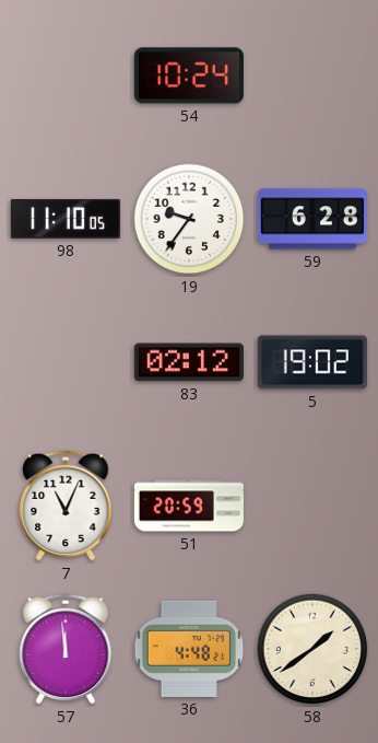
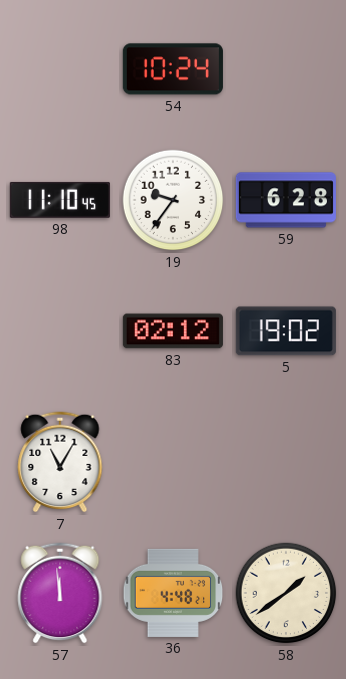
98: 11:10:05 -> 11:10:45 (60, 200)
7: 11:04 -> 11:05 (60, 462)
51: 20:59 -> none (189, 506)
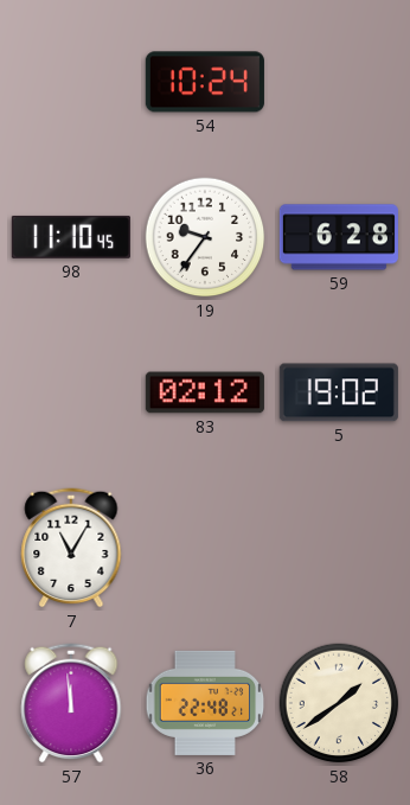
36: 4:48 -> 22:48 (205, 703)
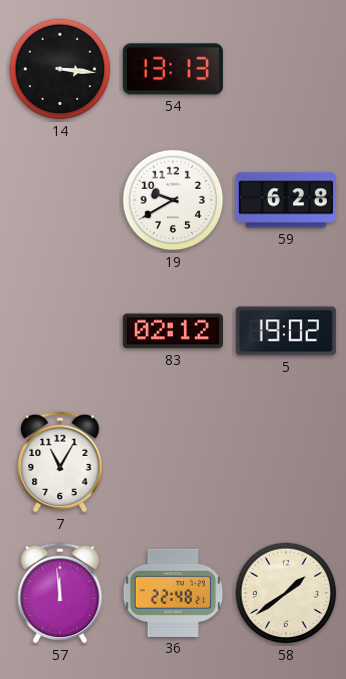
14: none -> 3:16 (60, 69)
54: 10:24 -> 13:13 (173, 69)
98: 11:10 -> none (71, 237)
19: 9:36 -> 9:40 (173, 200)
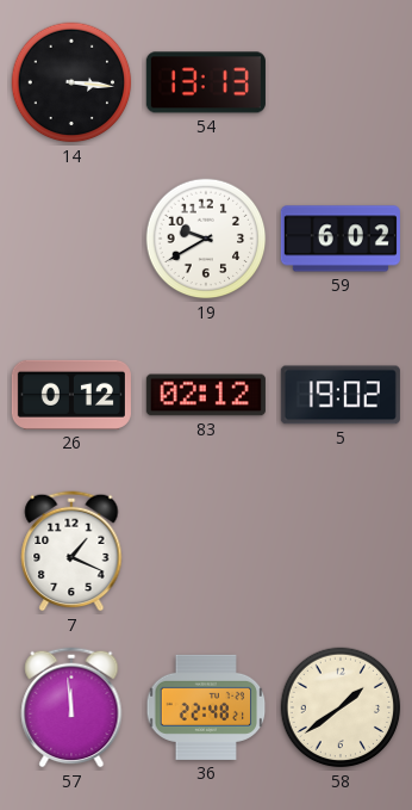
59: 6:28 -> 6:02 (341, 239)
26: none -> 0:12 (71, 395)
7: 11:05 -> 1:19 (71, 551)
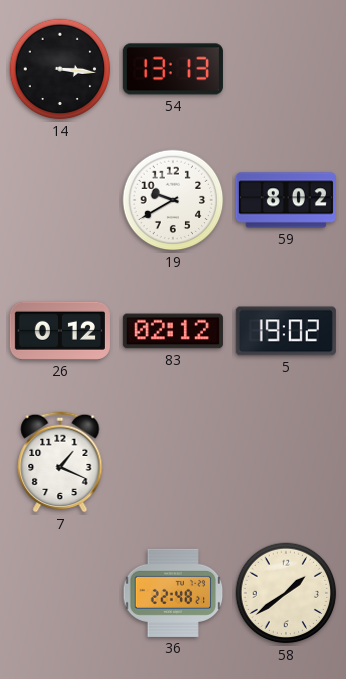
59: 6:02 -> 8:02 (286, 200)
57: 11:59 -> none (71, 707)
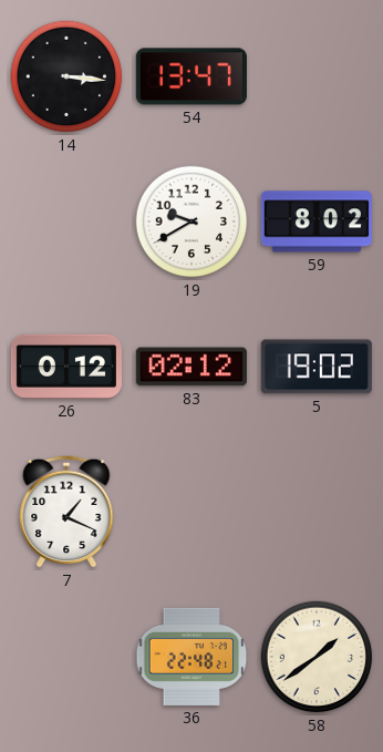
54: 13:13 -> 13:47 (191, 76)
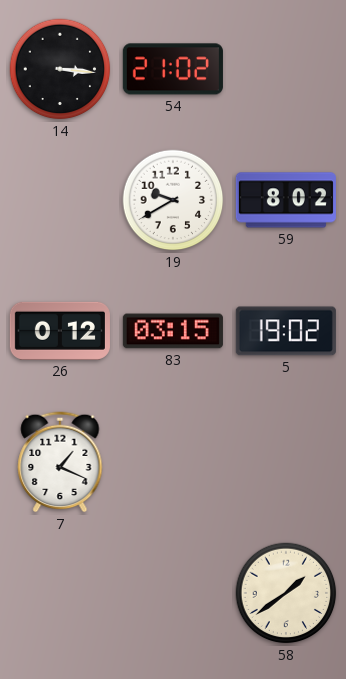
54: 13:47 -> 21:02 (173, 69)
83: 02:12 -> 03:15 (173, 331)
36: 22:48 -> none (191, 657)
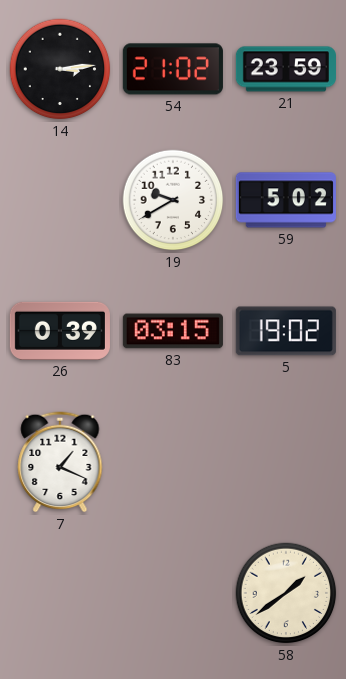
14: 3:16 -> 3:14 (60, 69)
21: none -> 23:59 (286, 69)
59: 8:02 -> 5:02 (286, 200)
26: 0:12 -> 0:39 (60, 331)
